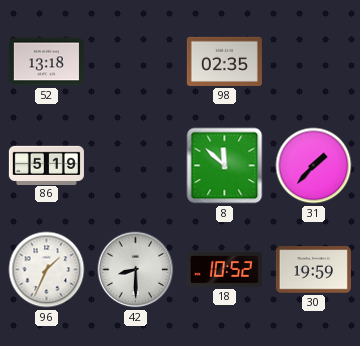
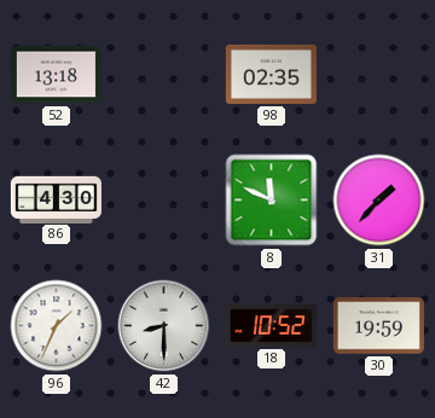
86: 5:19 -> 4:30 (56, 199)
8: 11:52 -> 11:49 (272, 201)
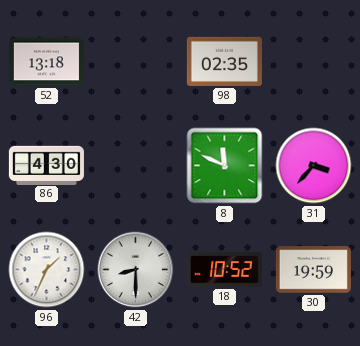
31: 1:37 -> 3:37 (314, 166)
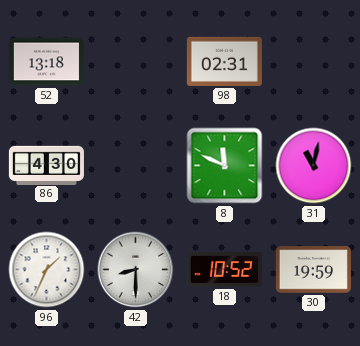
98: 02:35 -> 02:31 (224, 61)
31: 3:37 -> 11:02 (314, 166)
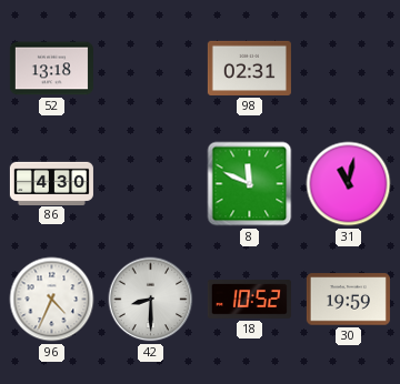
96: 1:34 -> 4:34 (52, 300)
